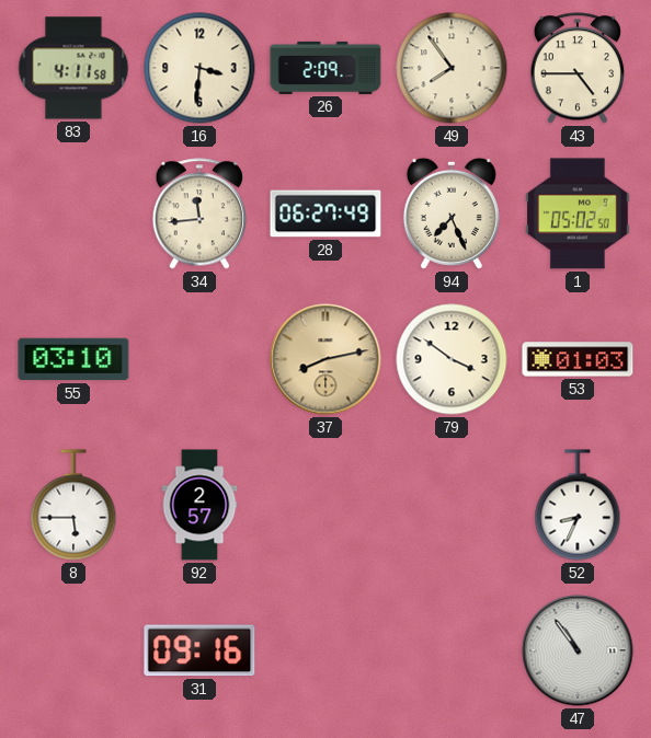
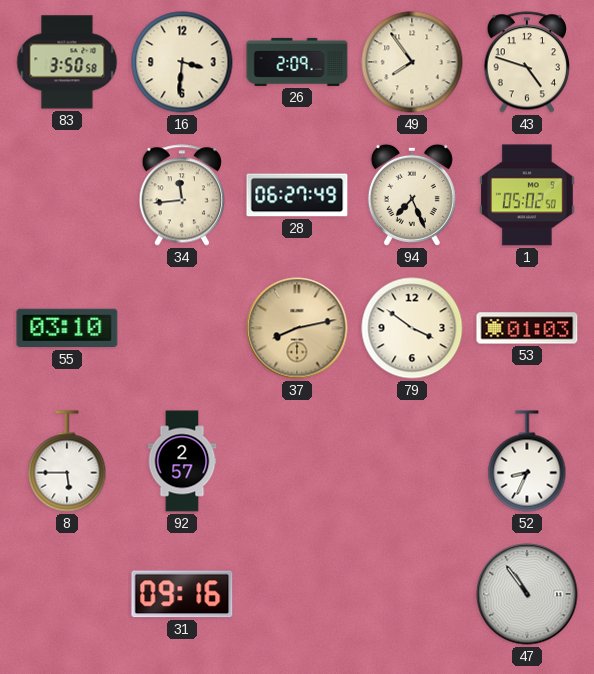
83: 4:11 -> 3:50 (67, 62)
43: 4:45 -> 4:48 (527, 62)
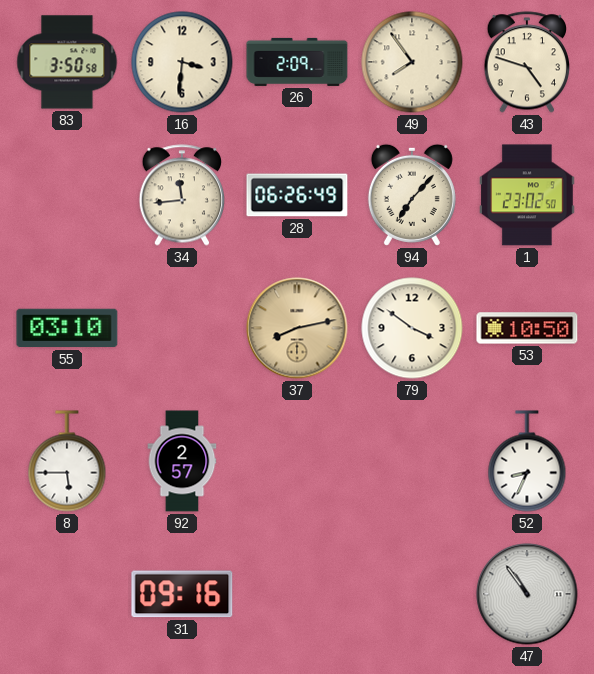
28: 06:27 -> 06:26 (297, 195)
94: 7:26 -> 7:07 (412, 195)
1: 05:02 -> 23:02 (528, 195)
53: 01:03 -> 10:50 (527, 328)
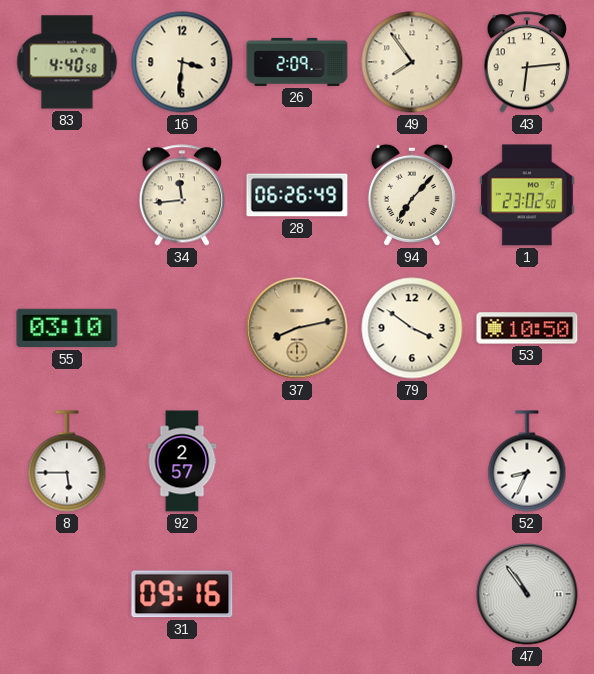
83: 3:50 -> 4:40 (67, 62)
43: 4:48 -> 6:14 (527, 62)
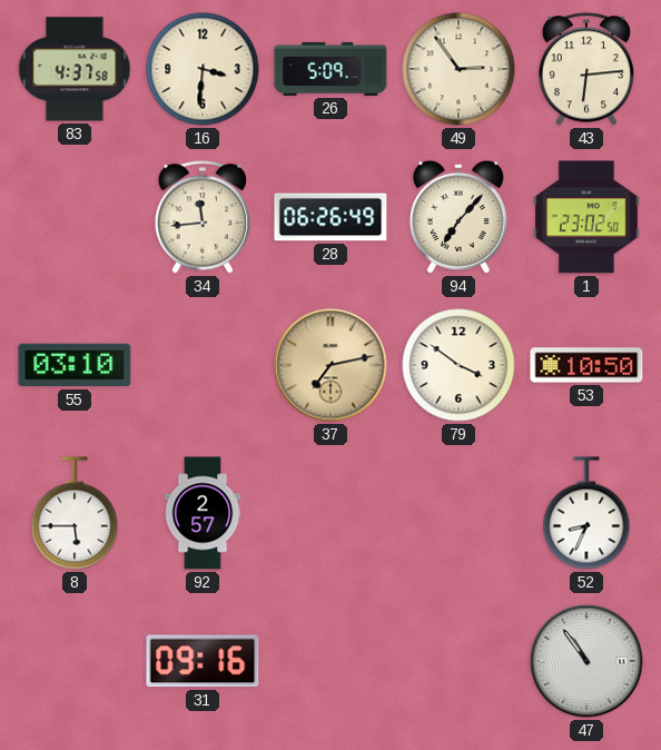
83: 4:40 -> 4:37 (75, 69)
26: 2:09 -> 5:09 (331, 69)
49: 7:54 -> 2:54 (458, 69)
37: 8:13 -> 7:13 (331, 365)
